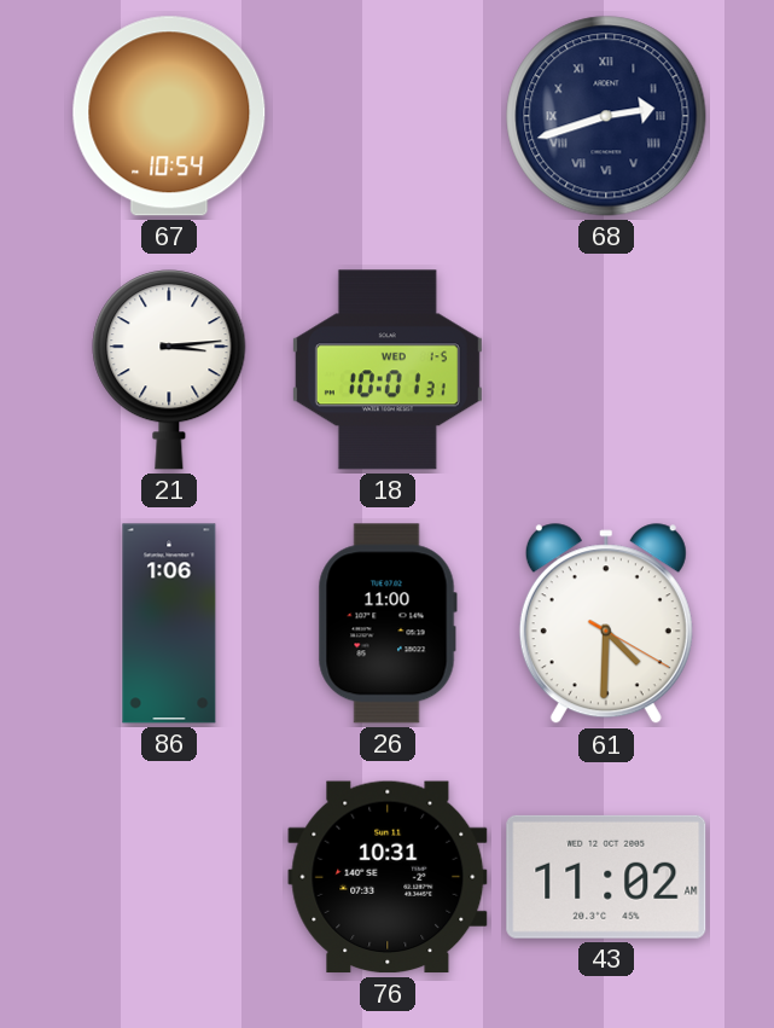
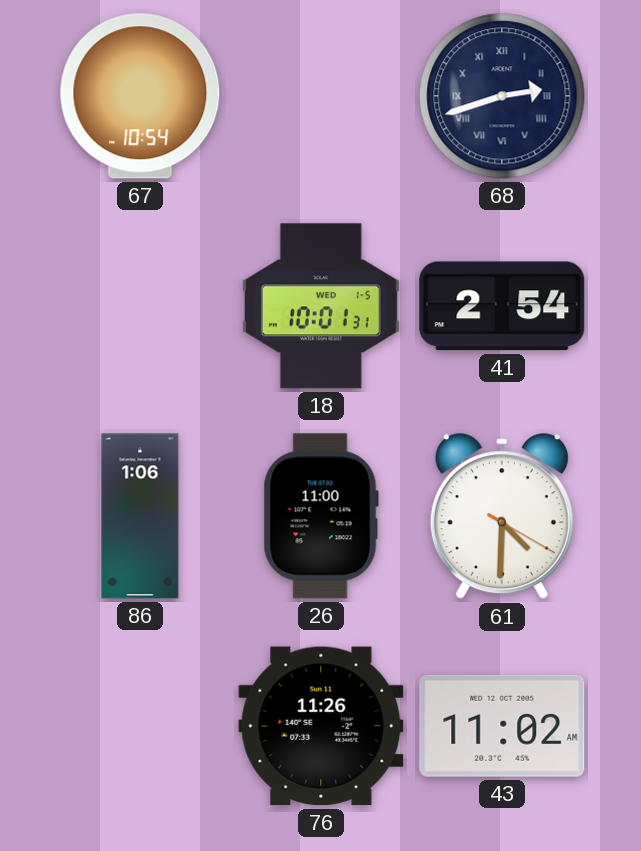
21: 3:14 -> none (169, 370)
41: none -> 2:54 (502, 306)
76: 10:31 -> 11:26 (321, 726)
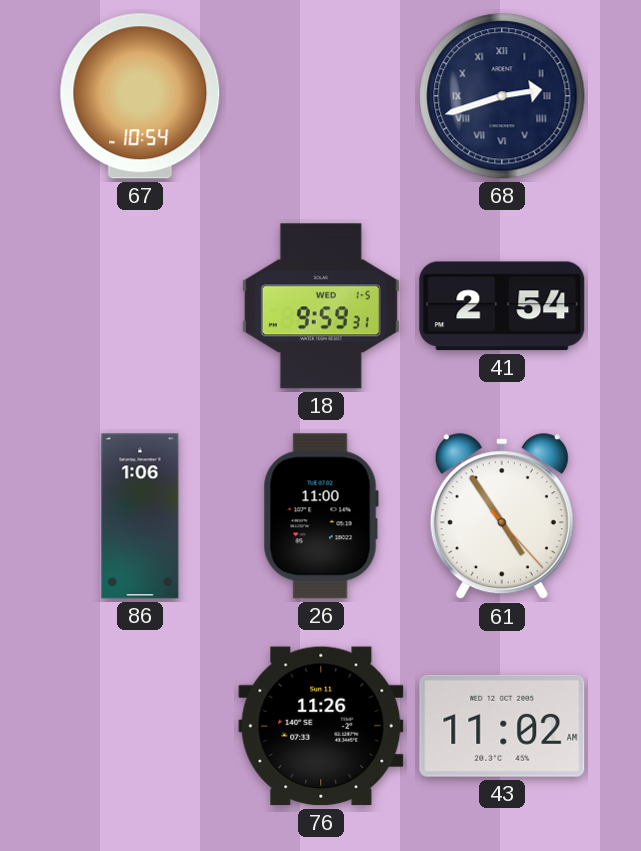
18: 10:01 -> 9:59 (321, 306)
61: 4:30 -> 4:54 (502, 517)
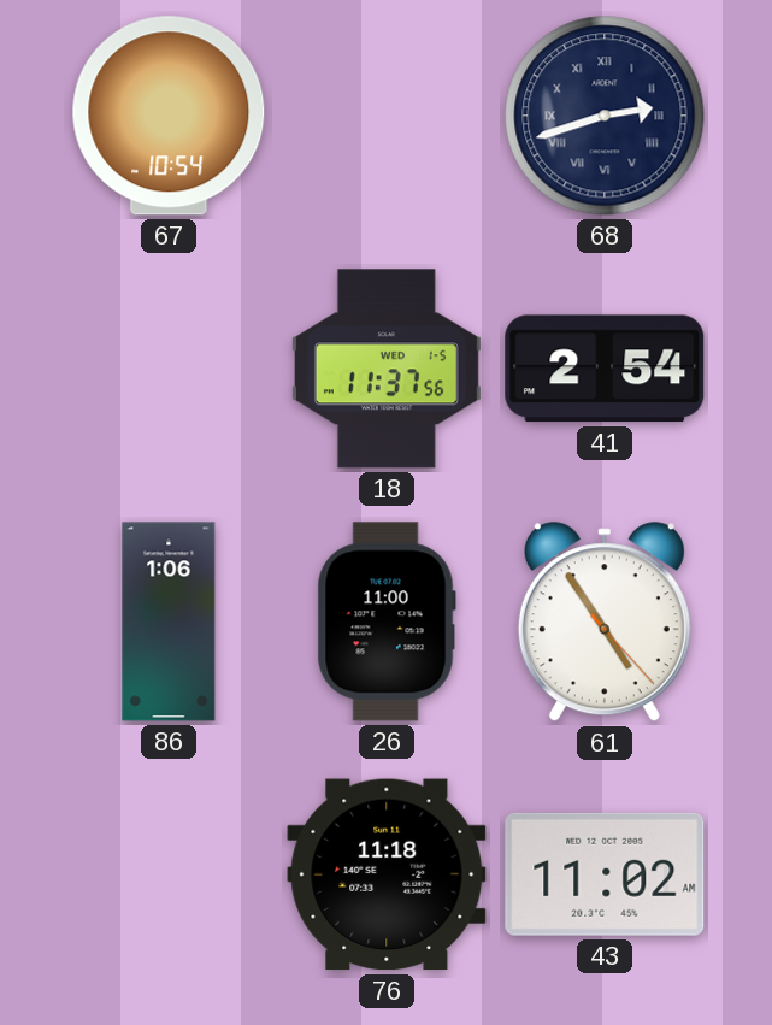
18: 9:59 -> 11:37 (387, 369)
76: 11:26 -> 11:18 (387, 874)
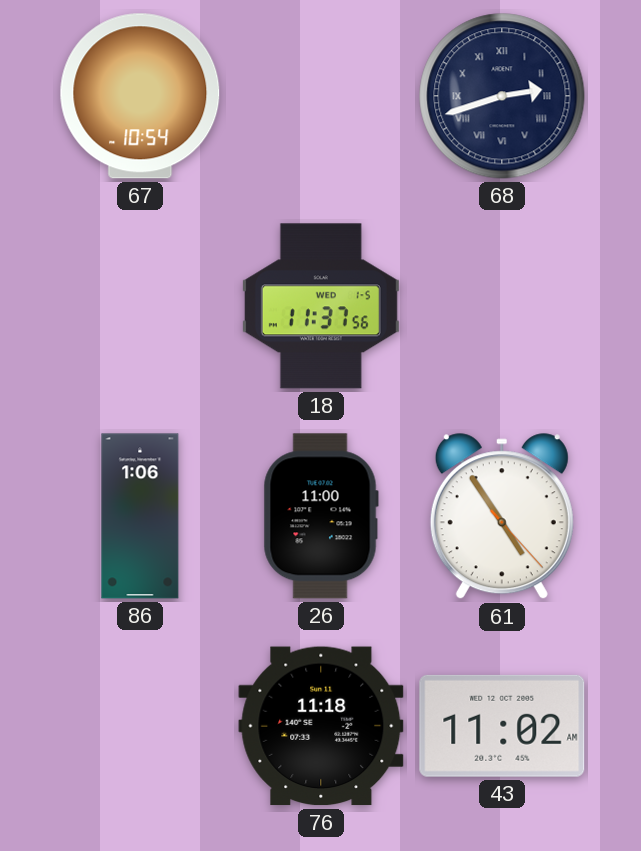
41: 2:54 -> none (605, 369)
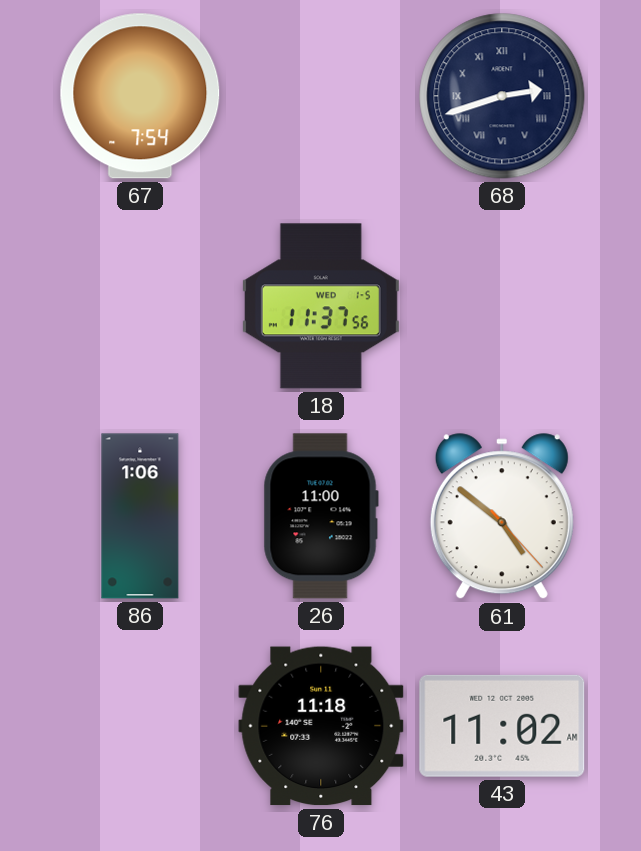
67: 10:54 -> 7:54 (140, 96)
61: 4:54 -> 4:51 (502, 517)
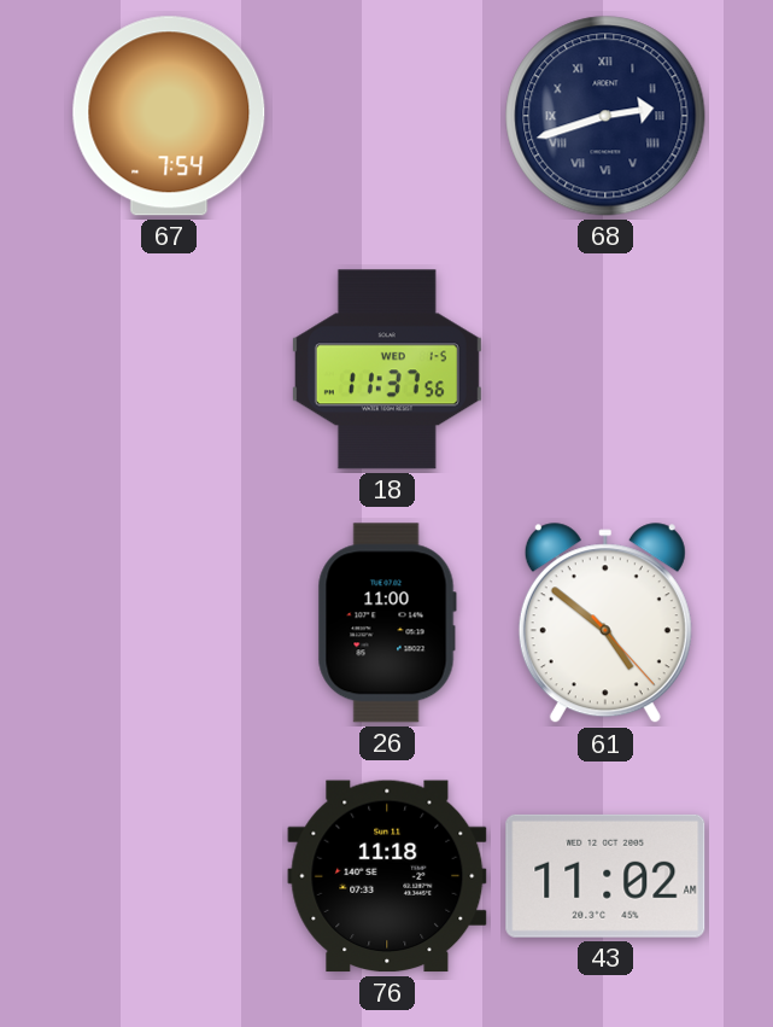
86: 1:06 -> none (140, 516)
